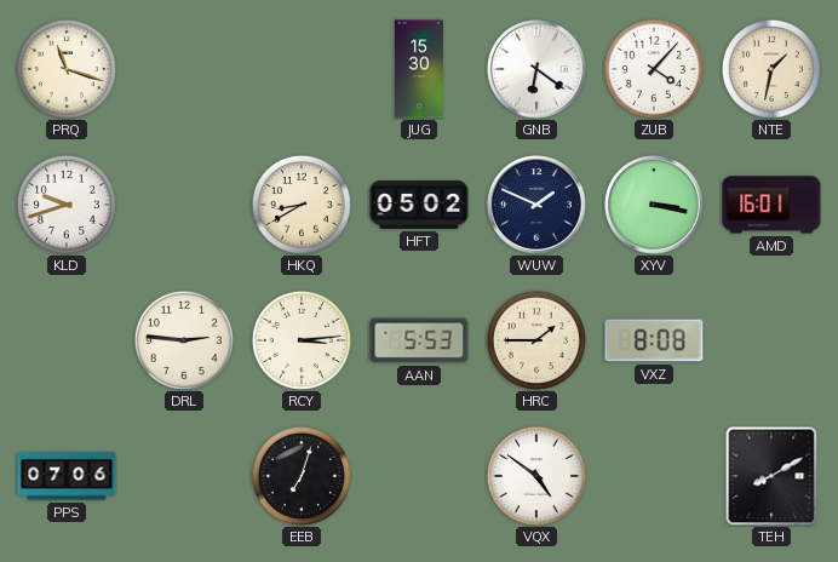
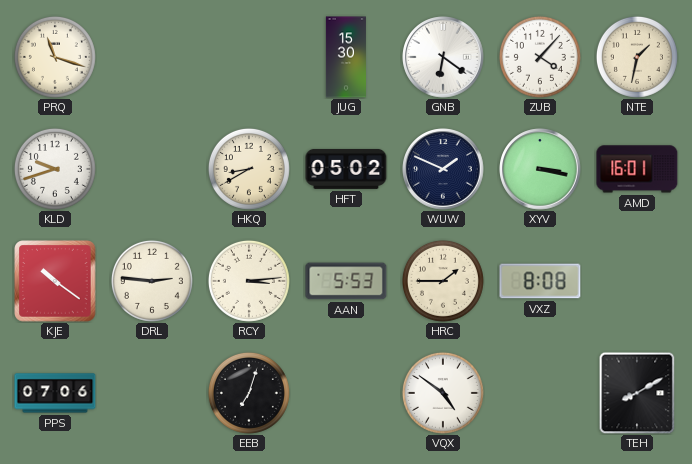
KJE: none -> 10:21 (55, 281)
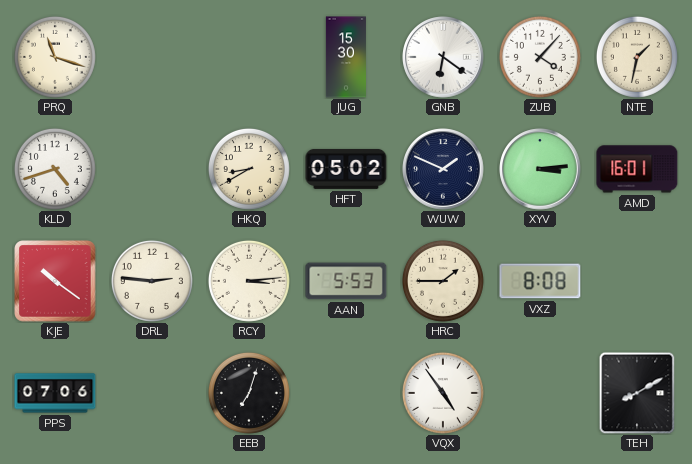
KLD: 9:42 -> 4:42 (55, 169)
XYV: 3:17 -> 3:14 (540, 169)
VQX: 4:51 -> 4:54 (443, 393)
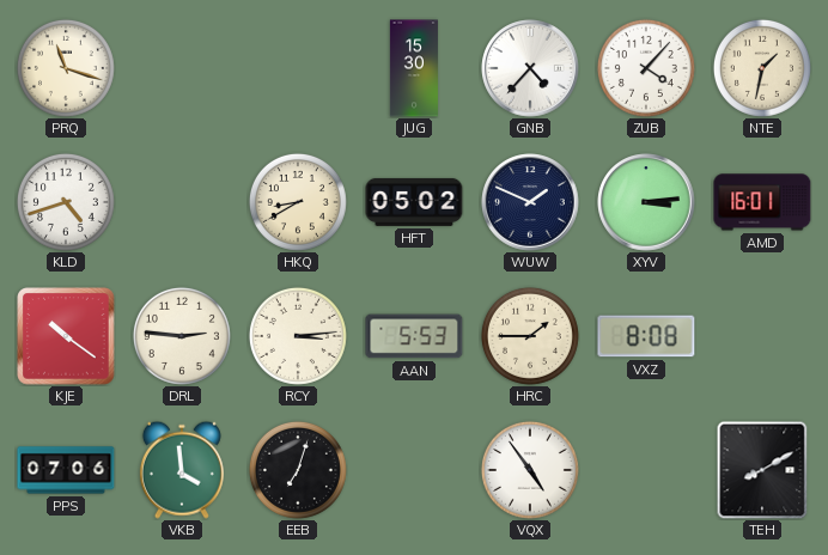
GNB: 6:21 -> 4:37 (530, 68)
VKB: none -> 3:59 (182, 470)
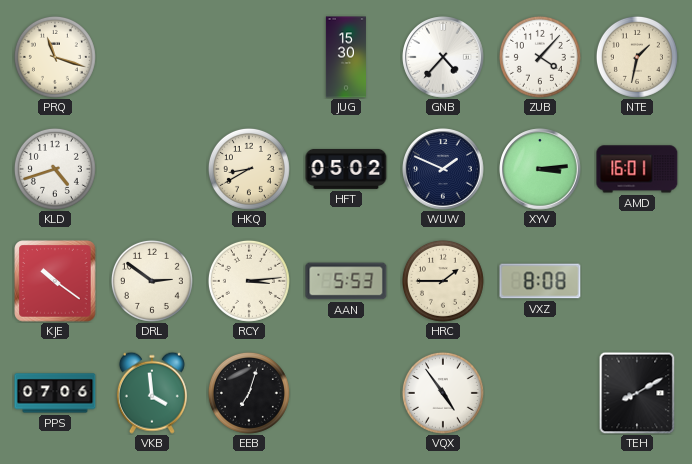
DRL: 2:46 -> 2:51 (152, 281)
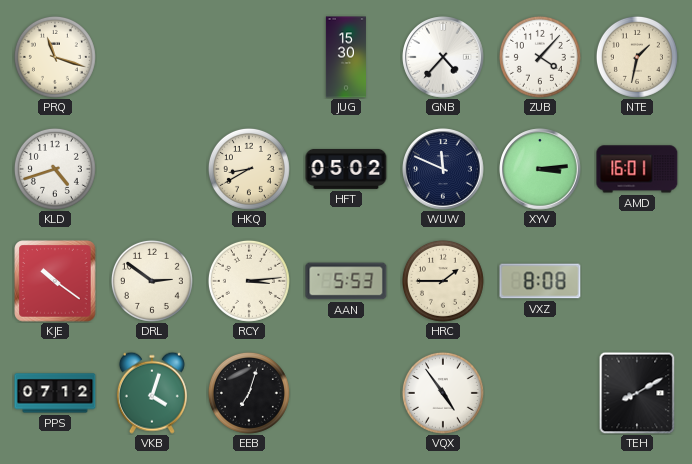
WUW: 1:49 -> 11:49 (443, 169)
PPS: 07:06 -> 07:12 (55, 393)
VKB: 3:59 -> 4:03 (152, 393)
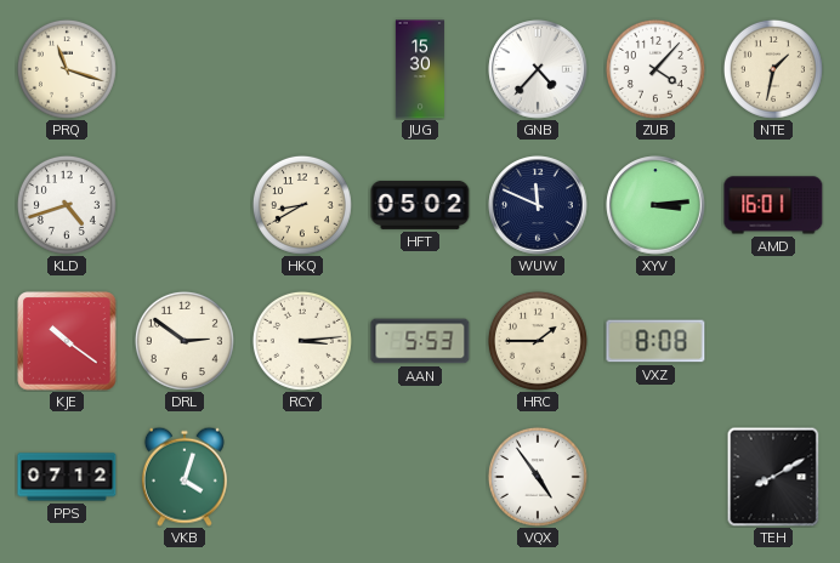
EEB: 7:03 -> none (249, 393)
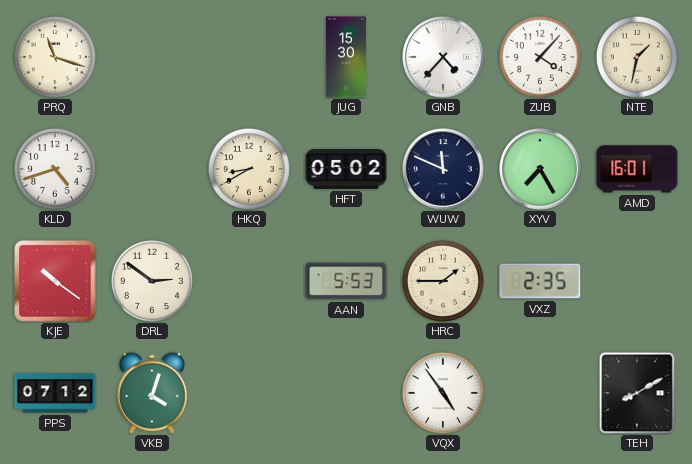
XYV: 3:14 -> 7:25 (540, 169)
RCY: 3:14 -> none (302, 341)
VXZ: 8:08 -> 2:35 (540, 281)
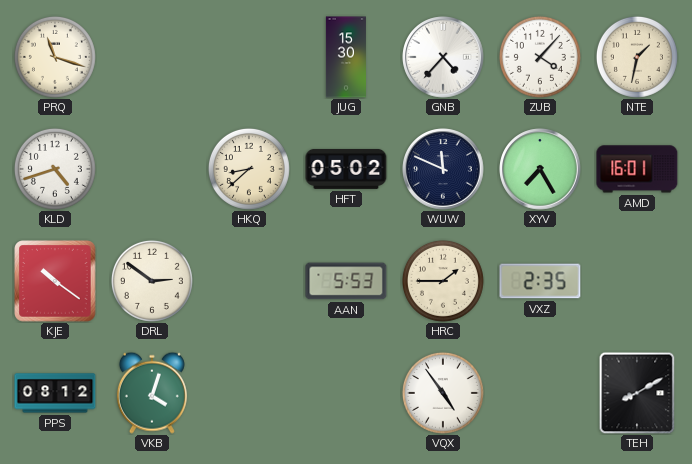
HKQ: 8:40 -> 8:38 (249, 169)
PPS: 07:12 -> 08:12 (55, 393)
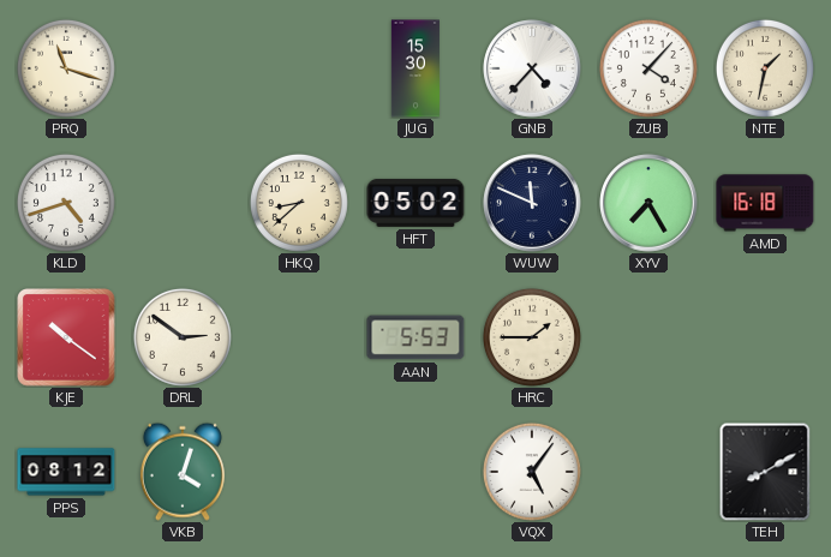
AMD: 16:01 -> 16:18 (765, 203)
VXZ: 2:35 -> none (540, 281)
VQX: 4:54 -> 5:06 (532, 472)
